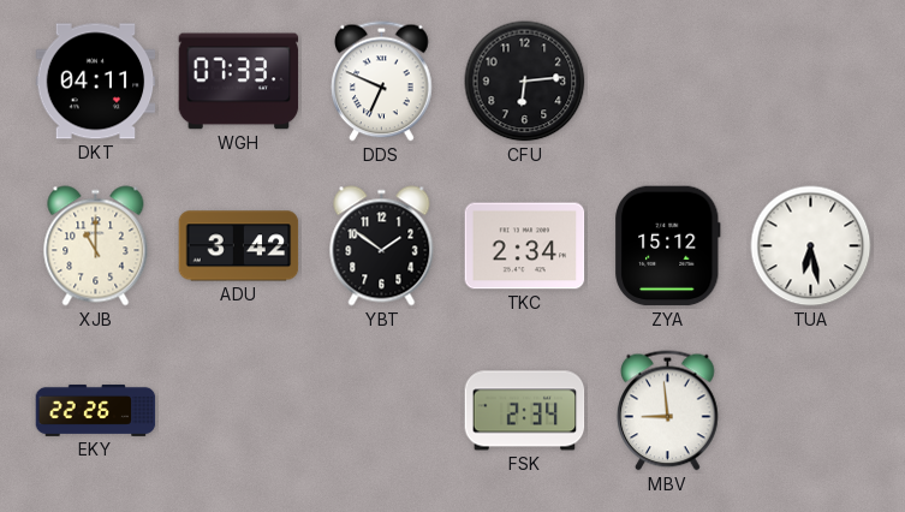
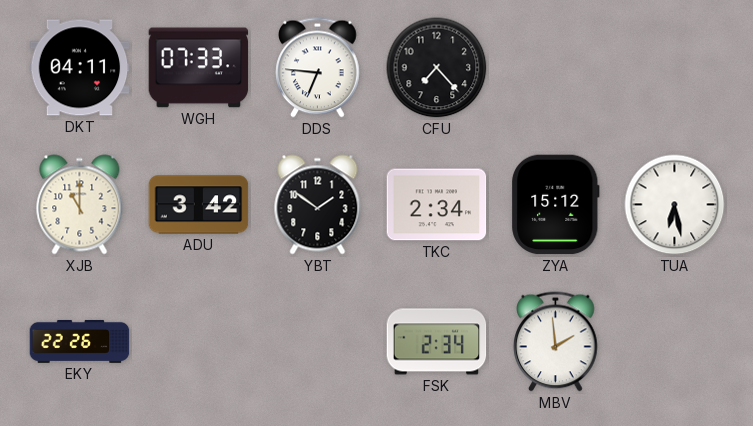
DDS: 6:49 -> 6:46 (318, 68)
CFU: 6:14 -> 7:23 (437, 68)
MBV: 8:59 -> 1:59 (556, 342)
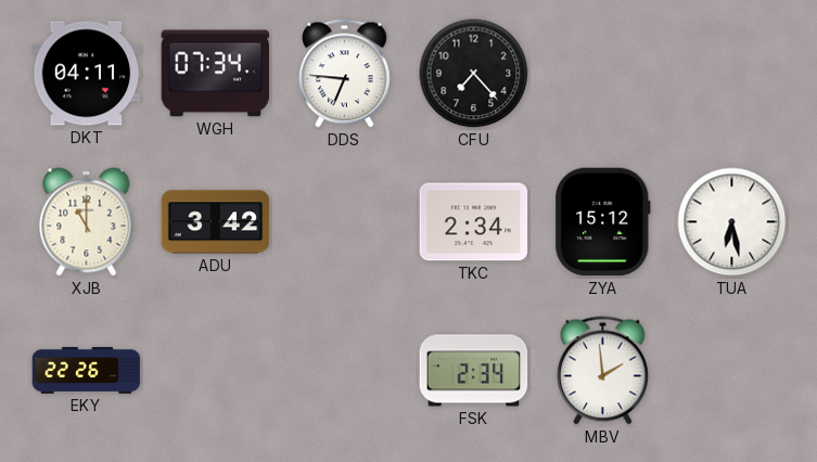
WGH: 07:33 -> 07:34 (216, 74)
YBT: 1:51 -> none (318, 205)
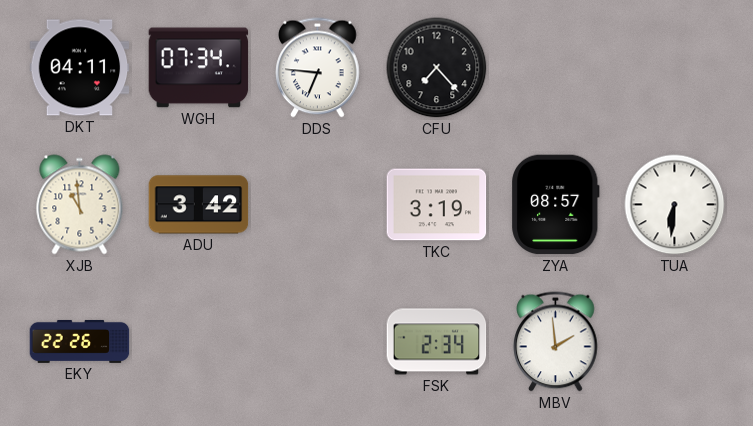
XJB: 11:00 -> 10:59 (80, 205)
TKC: 2:34 -> 3:19 (437, 205)
ZYA: 15:12 -> 08:57 (556, 205)
TUA: 6:28 -> 6:31 (675, 205)
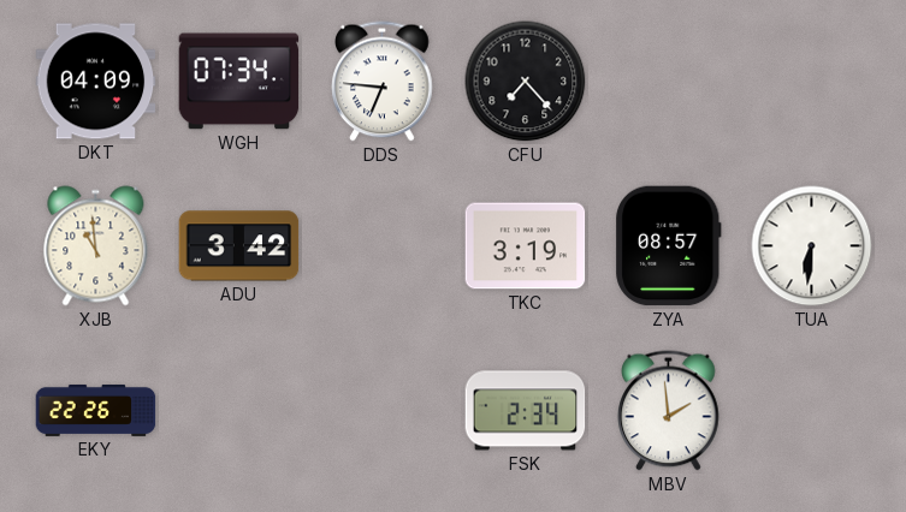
DKT: 04:11 -> 04:09 (96, 82)
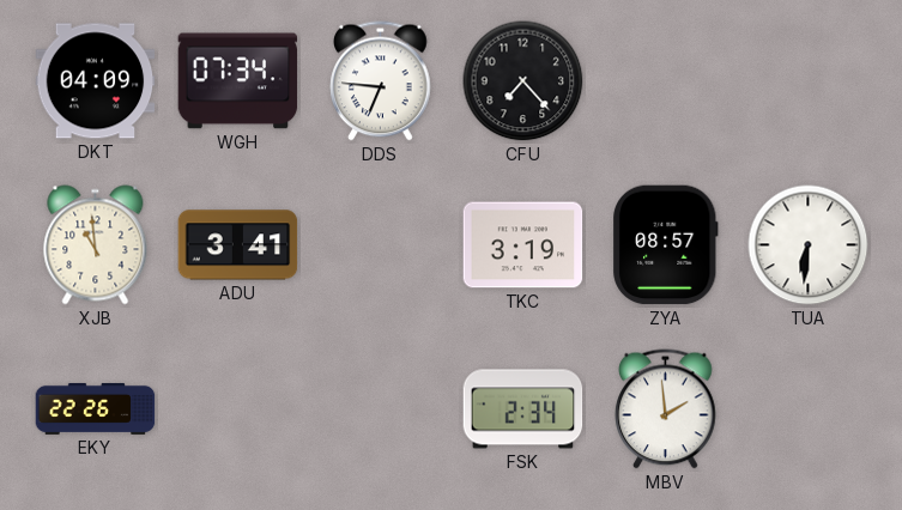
ADU: 3:42 -> 3:41 (238, 245)
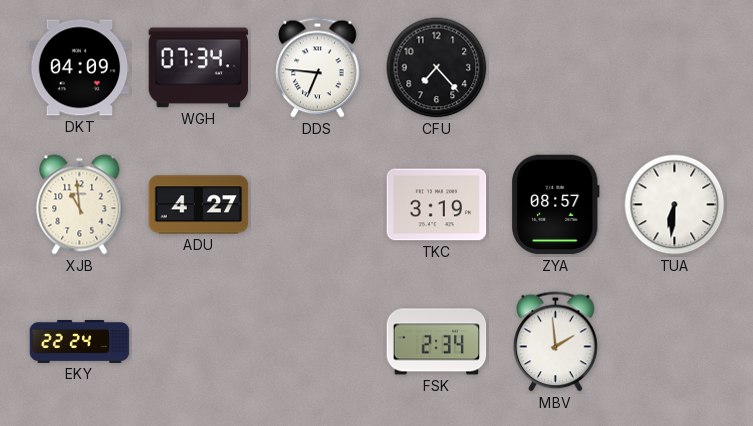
ADU: 3:41 -> 4:27 (199, 205)
EKY: 22:26 -> 22:24 (80, 341)
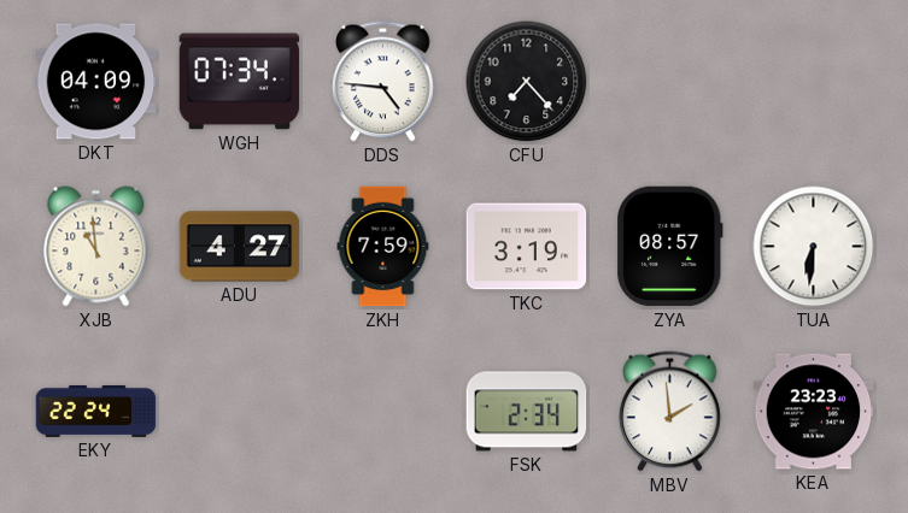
DDS: 6:46 -> 4:46 (383, 82)
ZKH: none -> 7:59 (383, 247)
KEA: none -> 23:23 (814, 412)
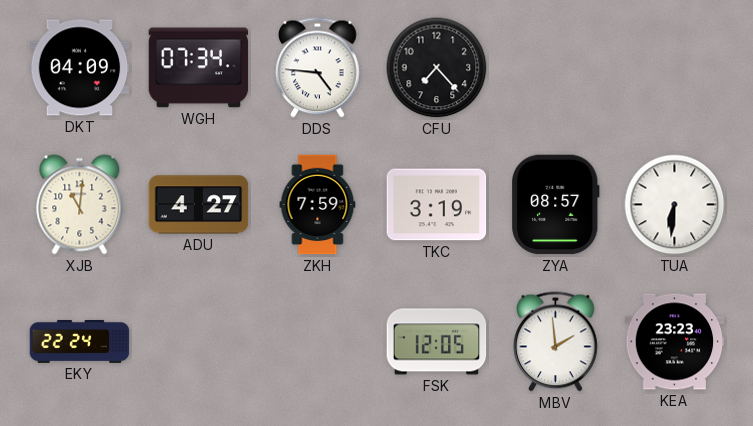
XJB: 10:59 -> 11:01 (80, 205)
FSK: 2:34 -> 12:05 (437, 342)
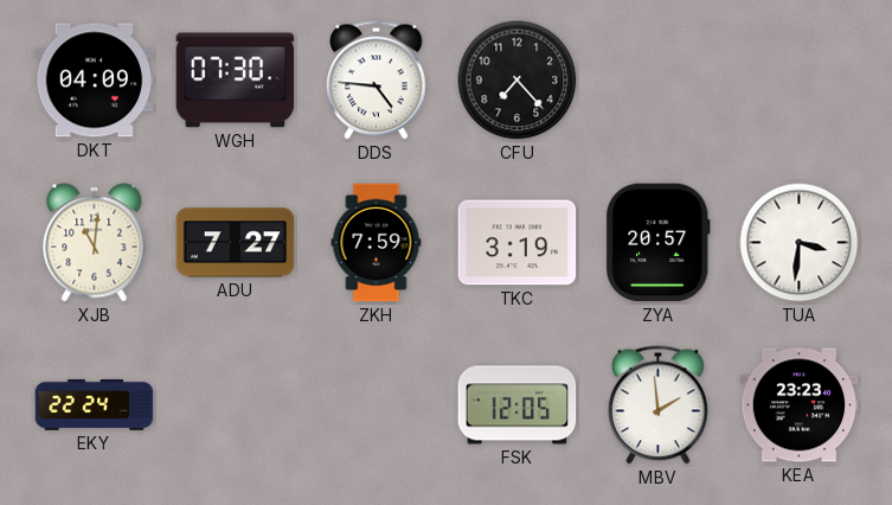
WGH: 07:34 -> 07:30 (236, 81)
ADU: 4:27 -> 7:27 (236, 243)
ZYA: 08:57 -> 20:57 (659, 243)
TUA: 6:31 -> 3:31 (800, 243)
